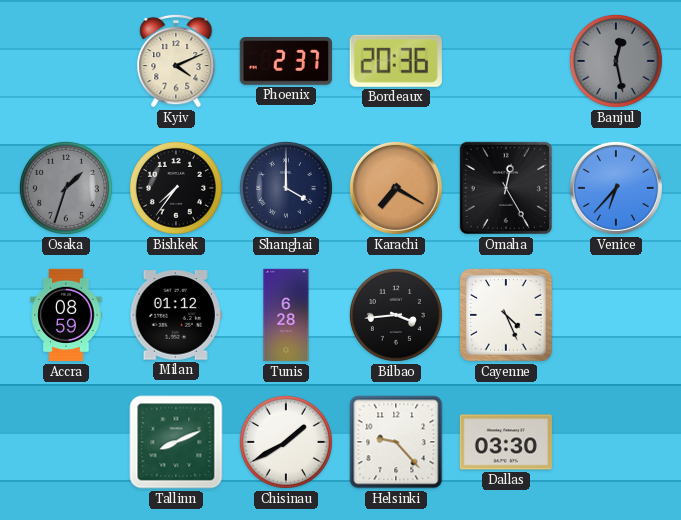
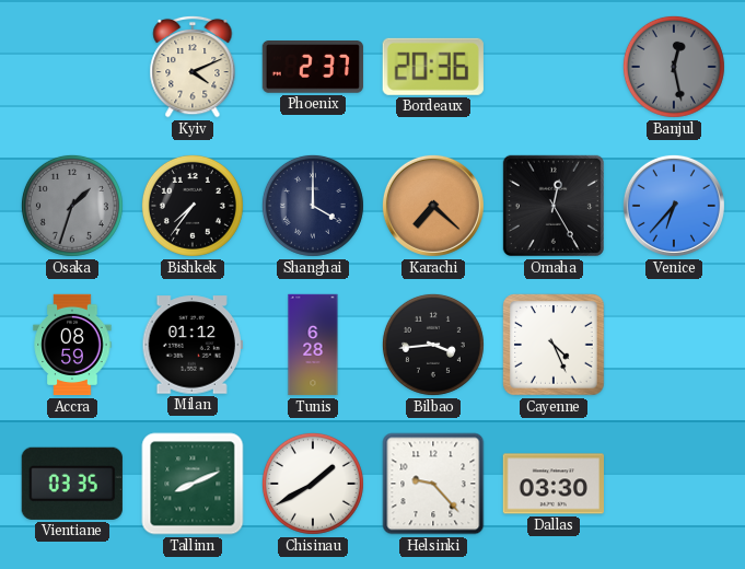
Karachi: 7:20 -> 7:22 (433, 206)
Vientiane: none -> 03:35 (72, 484)
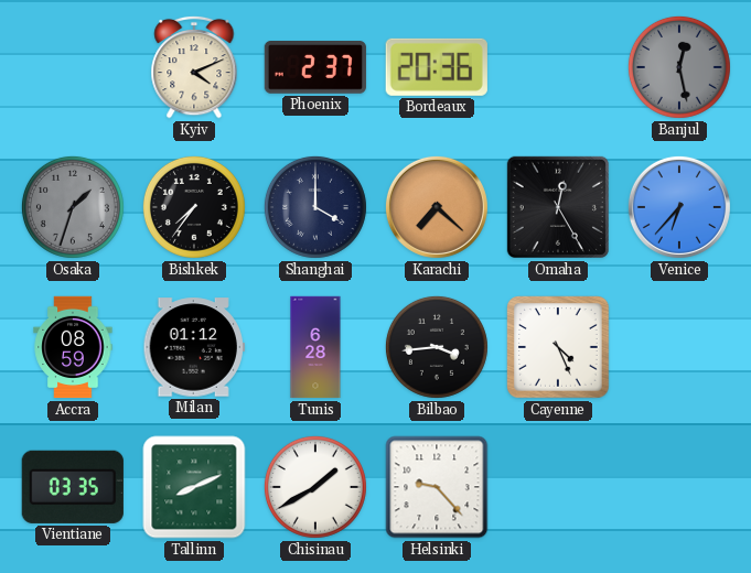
Dallas: 03:30 -> none (552, 484)
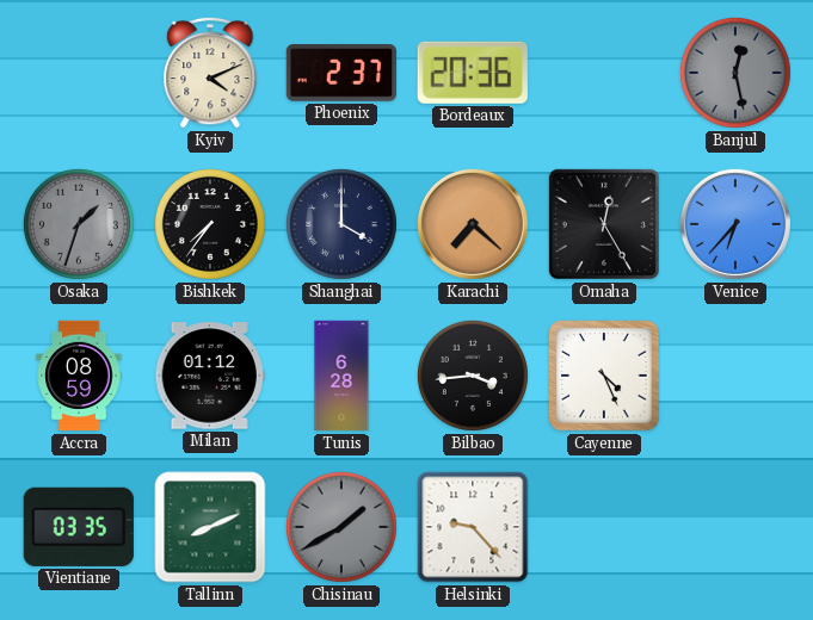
Chisinau dial: white -> grey (341, 527)
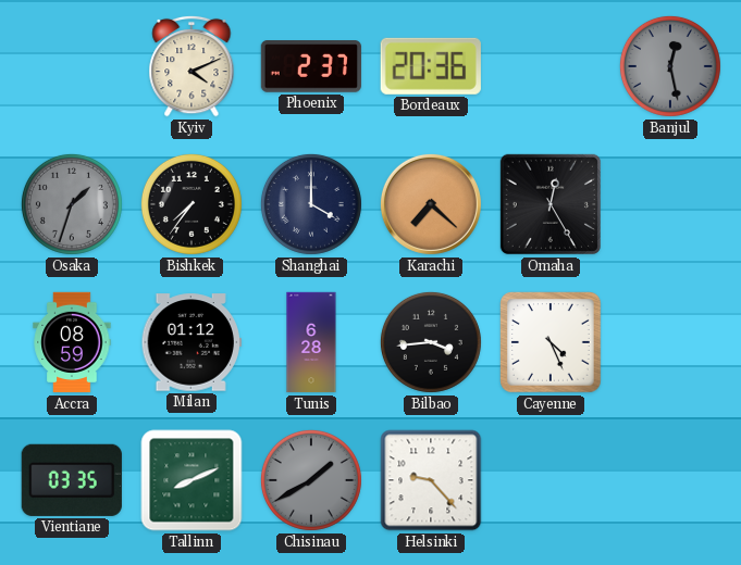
Venice: 6:37 -> none (735, 224)
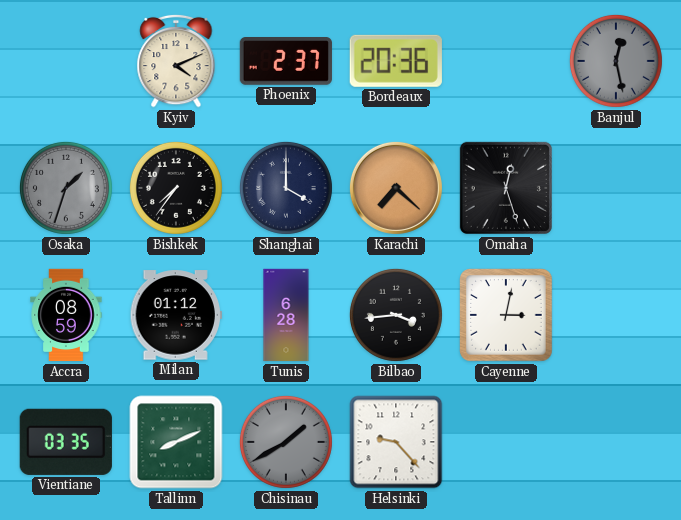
Omaha: 12:25 -> 12:27 (506, 188)
Cayenne: 4:26 -> 3:02 (507, 316)
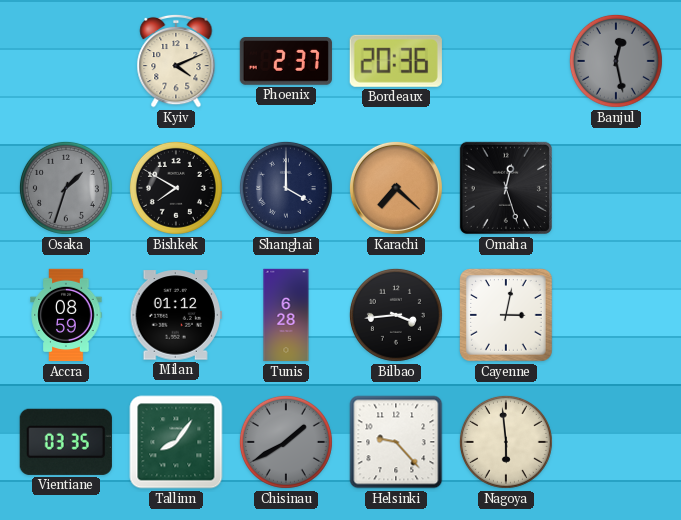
Bishkek: 7:36 -> 7:50 (176, 188)
Tallinn: 8:11 -> 8:06 (176, 442)
Nagoya: none -> 5:59 (506, 442)
